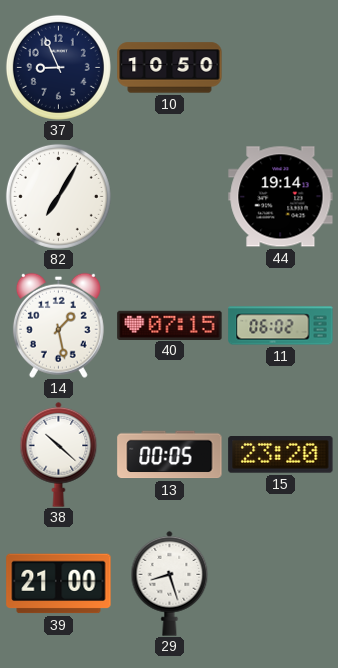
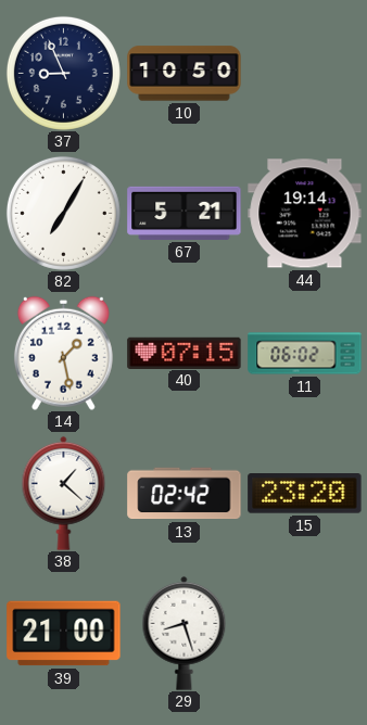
67: none -> 5:21 (185, 213)
38: 10:22 -> 1:22 (64, 493)
13: 00:05 -> 02:42 (185, 494)
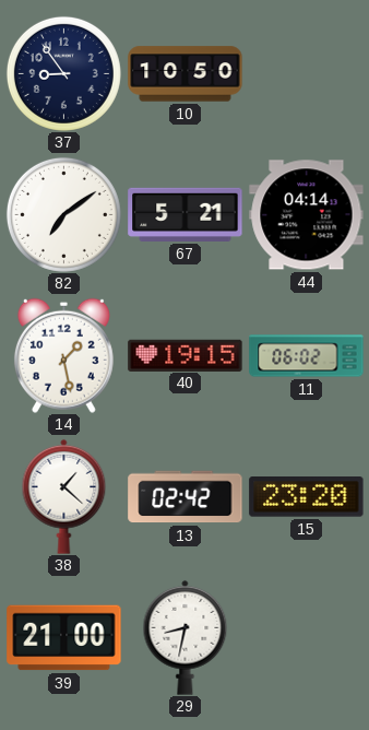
37: 8:56 -> 8:54 (63, 73)
82: 7:05 -> 7:09 (63, 214)
44: 19:14 -> 04:14 (307, 215)
40: 07:15 -> 19:15 (186, 355)
29: 8:27 -> 8:32 (186, 637)
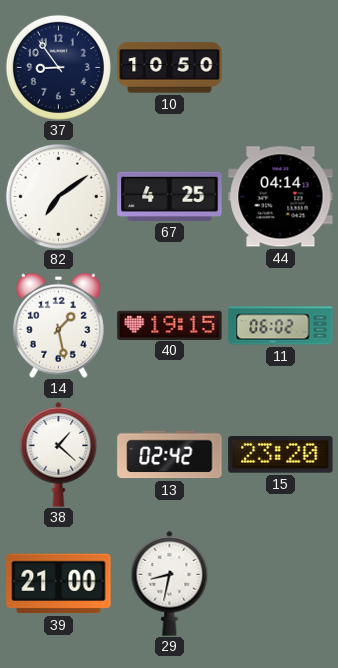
67: 5:21 -> 4:25 (170, 196)
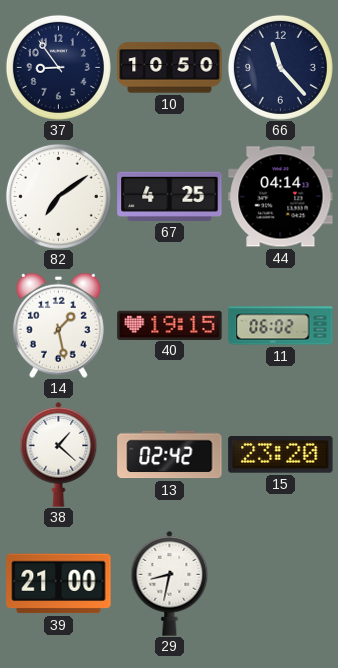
66: none -> 11:23 (280, 67)
